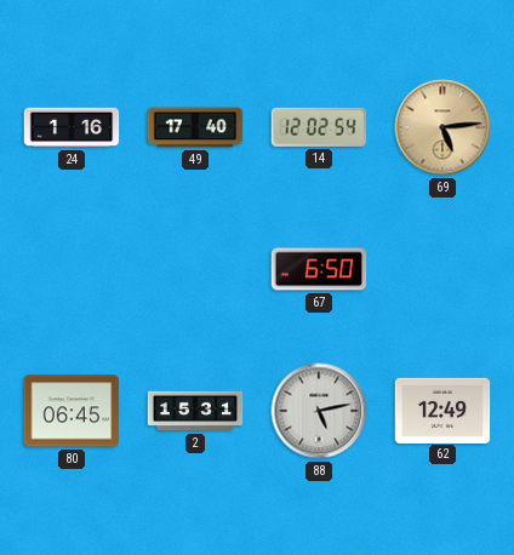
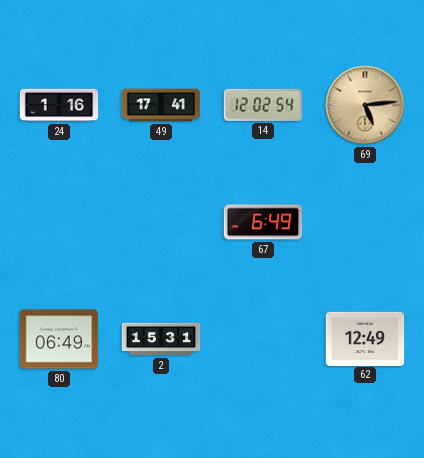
49: 17:40 -> 17:41 (161, 105)
67: 6:50 -> 6:49 (263, 222)
80: 06:45 -> 06:49 (59, 339)
88: 5:13 -> none (319, 411)
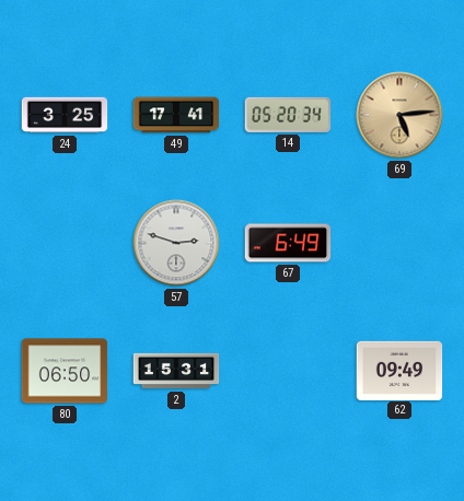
24: 1:16 -> 3:25 (65, 115)
14: 12:02 -> 05:20 (288, 115)
57: none -> 2:48 (176, 243)
80: 06:49 -> 06:50 (65, 371)
62: 12:49 -> 09:49 (399, 370)
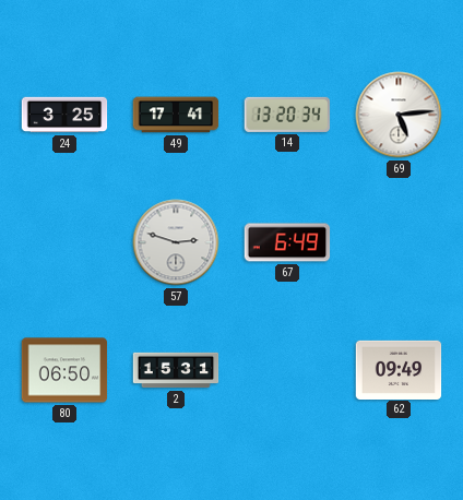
14: 05:20 -> 13:20 (287, 115)
69 dial: champagne -> white (399, 115)
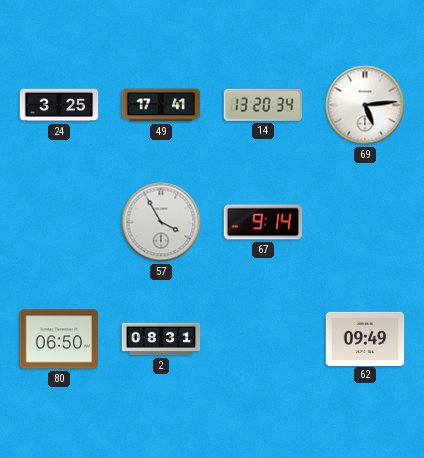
57: 2:48 -> 3:55 (161, 222)
67: 6:49 -> 9:14 (263, 222)
2: 15:31 -> 08:31 (161, 339)
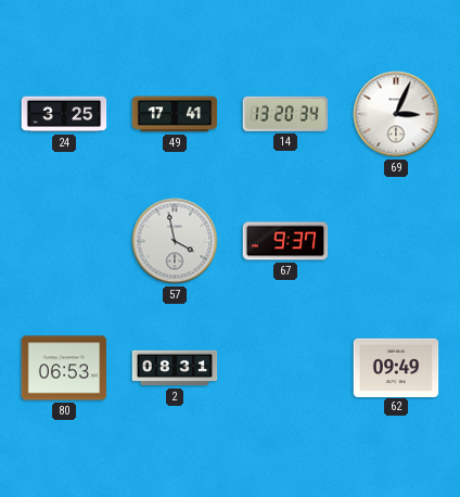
69: 5:14 -> 3:04 (396, 114)
57: 3:55 -> 3:58 (175, 241)
67: 9:14 -> 9:37 (285, 241)
80: 06:50 -> 06:53 (64, 368)
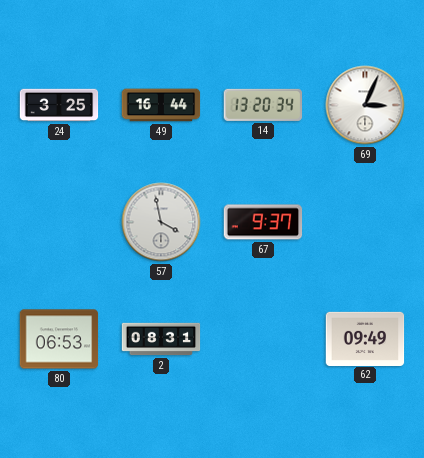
49: 17:41 -> 16:44 (161, 105)
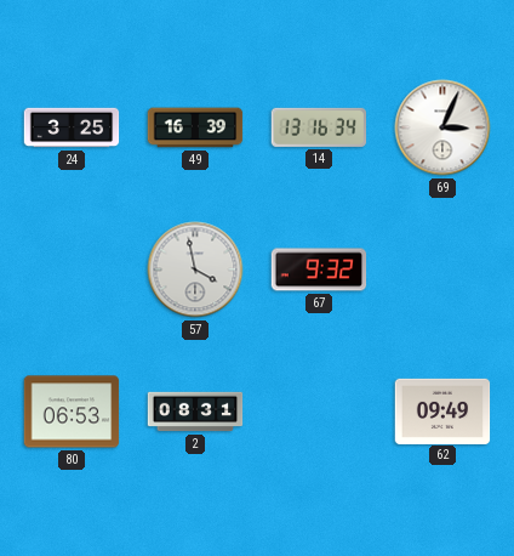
49: 16:44 -> 16:39 (195, 127)
14: 13:20 -> 13:16 (319, 127)
67: 9:37 -> 9:32 (319, 270)
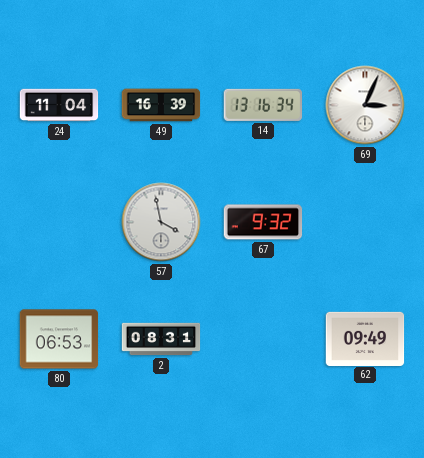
24: 3:25 -> 11:04 (59, 105)
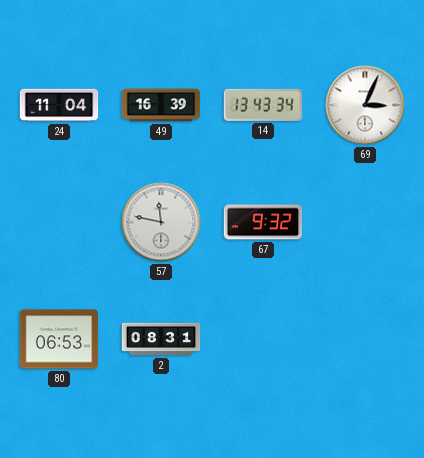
14: 13:16 -> 13:43 (263, 105)
57: 3:58 -> 11:47 (161, 222)
62: 09:49 -> none (365, 338)
